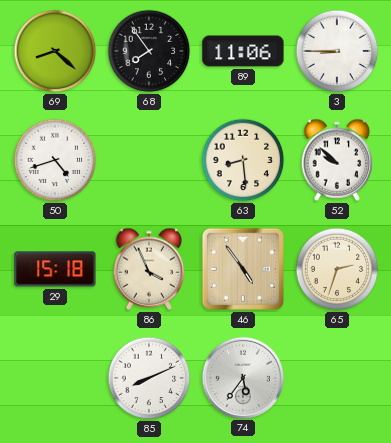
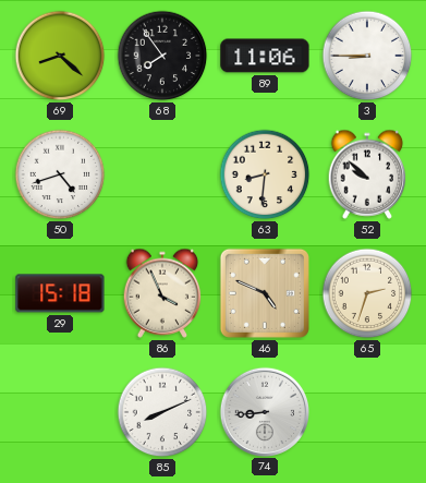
63: 8:29 -> 8:31 (265, 174)
46: 4:54 -> 4:49 (265, 293)
74: 5:36 -> 8:44 (264, 411)
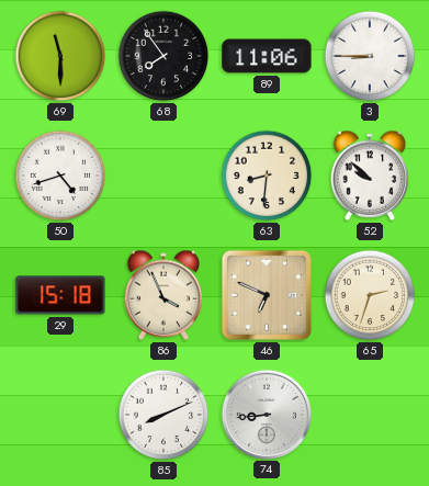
69: 8:22 -> 11:30 (60, 56)
46: 4:49 -> 6:49 (267, 295)
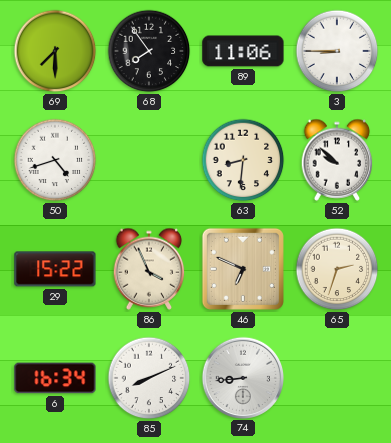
69: 11:30 -> 7:30 (55, 51)
29: 15:18 -> 15:22 (55, 269)
6: none -> 16:34 (55, 378)
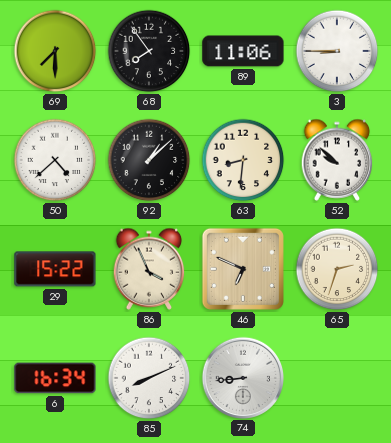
50: 4:42 -> 4:38 (55, 160)
92: none -> 1:08 (149, 160)
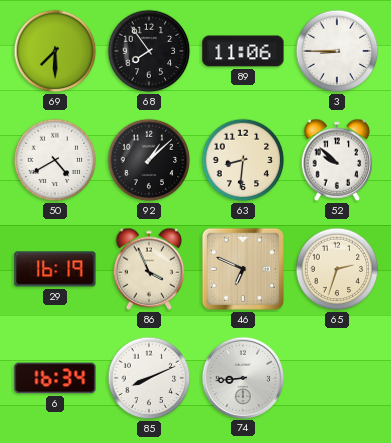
50: 4:38 -> 4:40 (55, 160)
29: 15:22 -> 16:19 (55, 269)
